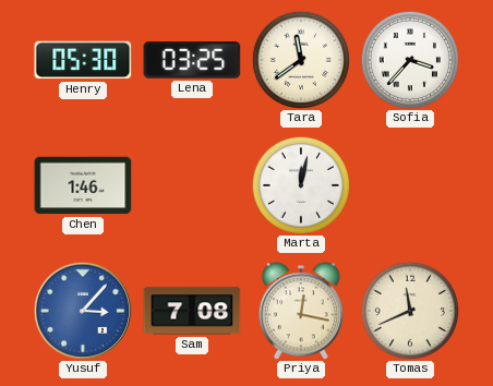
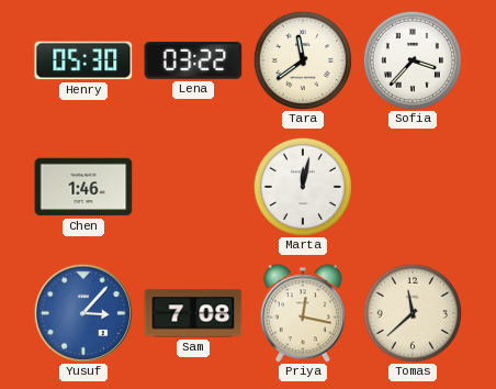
Lena: 03:25 -> 03:22 (193, 60)
Tomas: 11:41 -> 11:38 (413, 313)
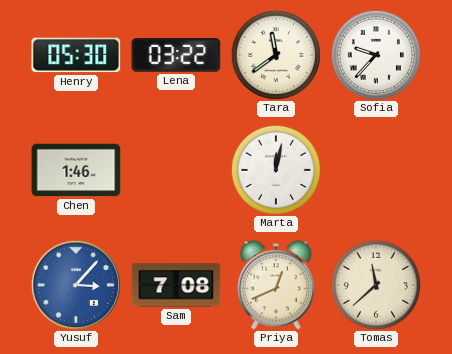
Sofia: 3:37 -> 9:37 (376, 55)
Priya: 12:17 -> 12:41 (276, 285)
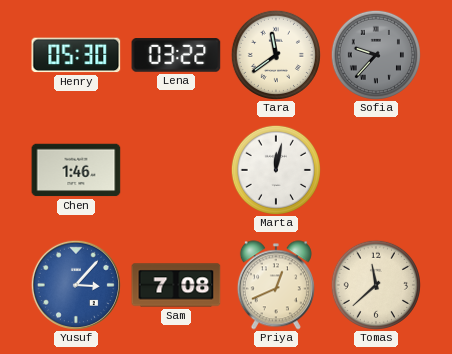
Sofia dial: white -> grey (376, 55)
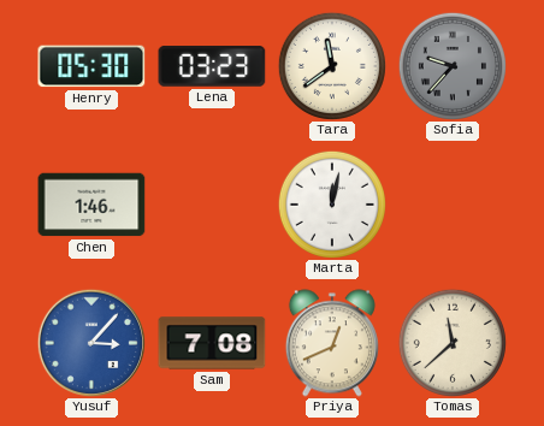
Lena: 03:22 -> 03:23 (212, 66)
